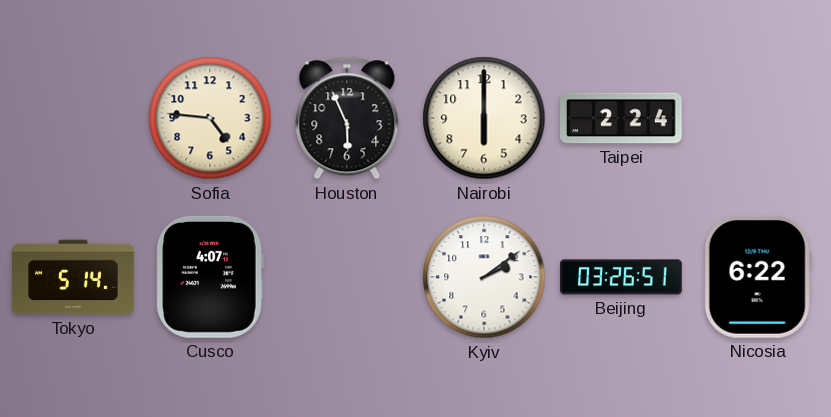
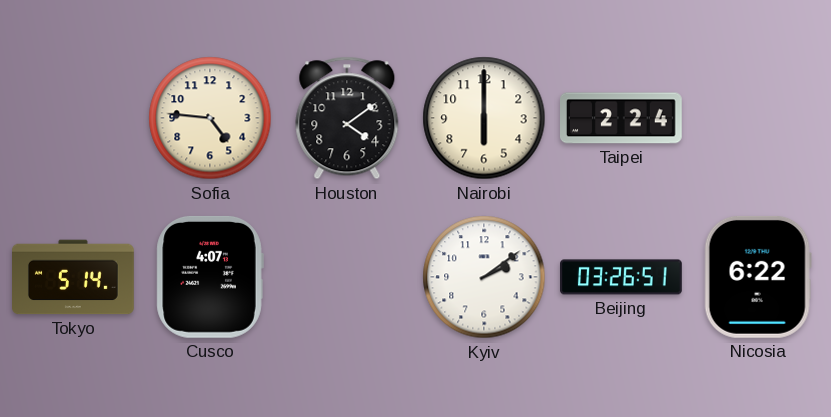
Houston: 5:56 -> 4:09 (347, 118)
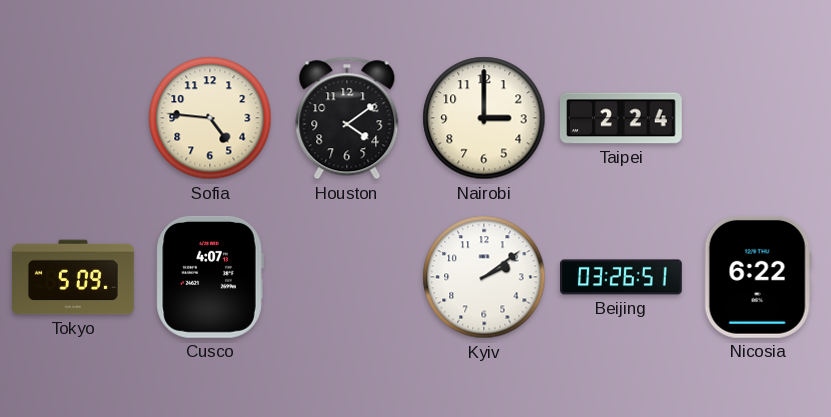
Nairobi: 6:00 -> 3:00 (484, 118)
Tokyo: 5:14 -> 5:09 (74, 277)
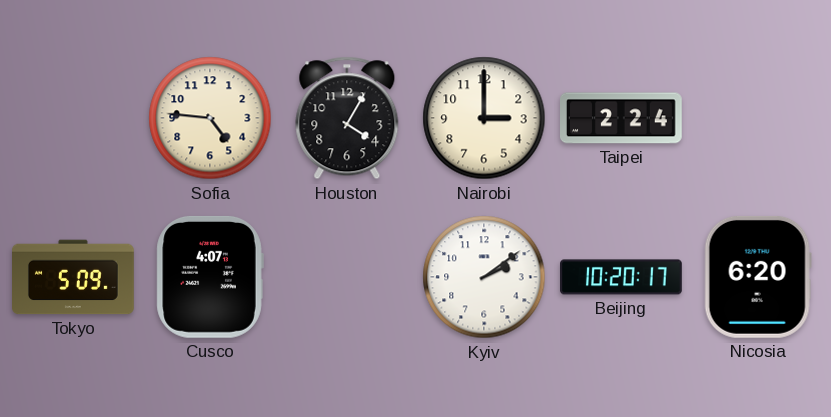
Houston: 4:09 -> 4:05 (347, 118)
Beijing: 03:26 -> 10:20 (622, 277)
Nicosia: 6:22 -> 6:20 (758, 277)
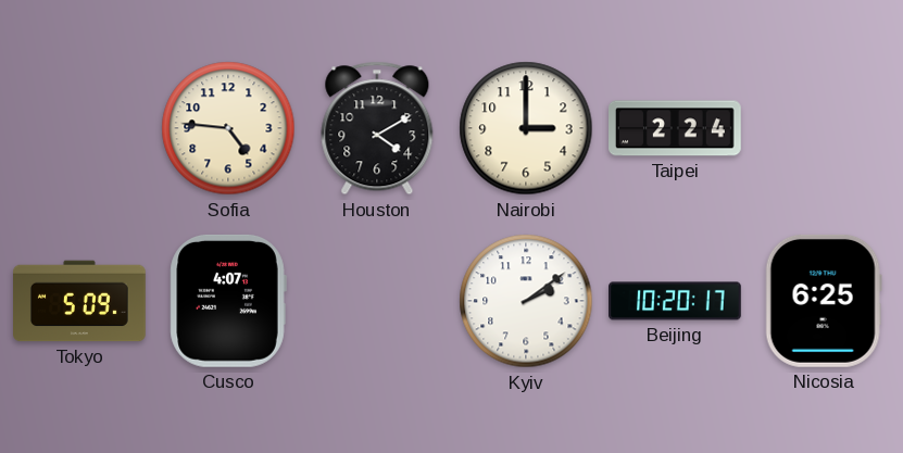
Houston: 4:05 -> 4:10 (377, 128)
Nicosia: 6:20 -> 6:25 (824, 301)
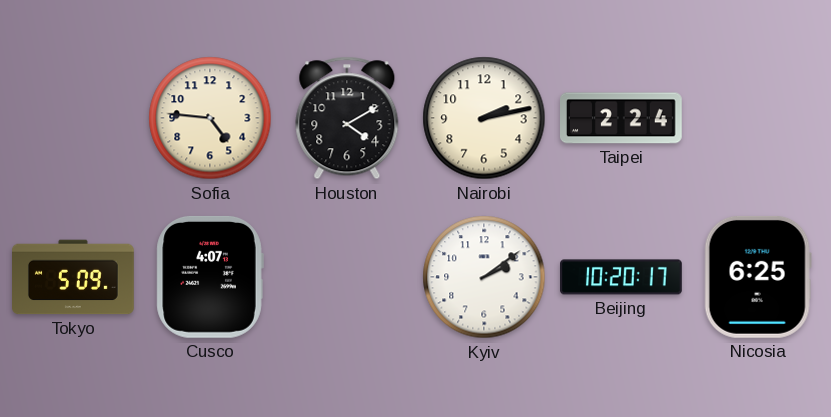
Nairobi: 3:00 -> 2:13 (484, 118)
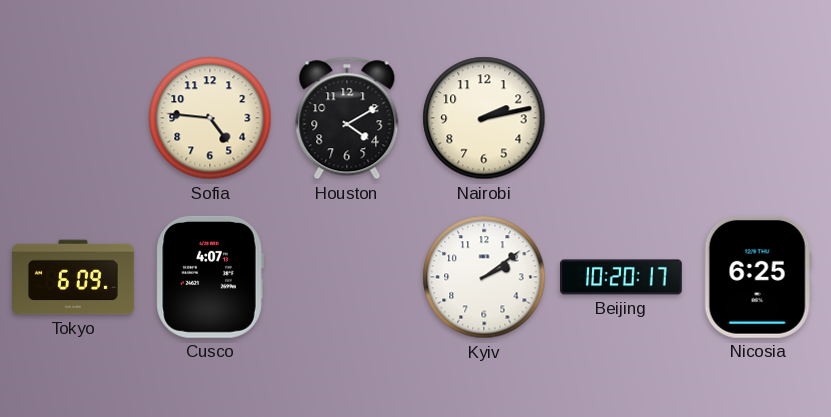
Taipei: 2:24 -> none (622, 118)
Tokyo: 5:09 -> 6:09 (74, 277)
